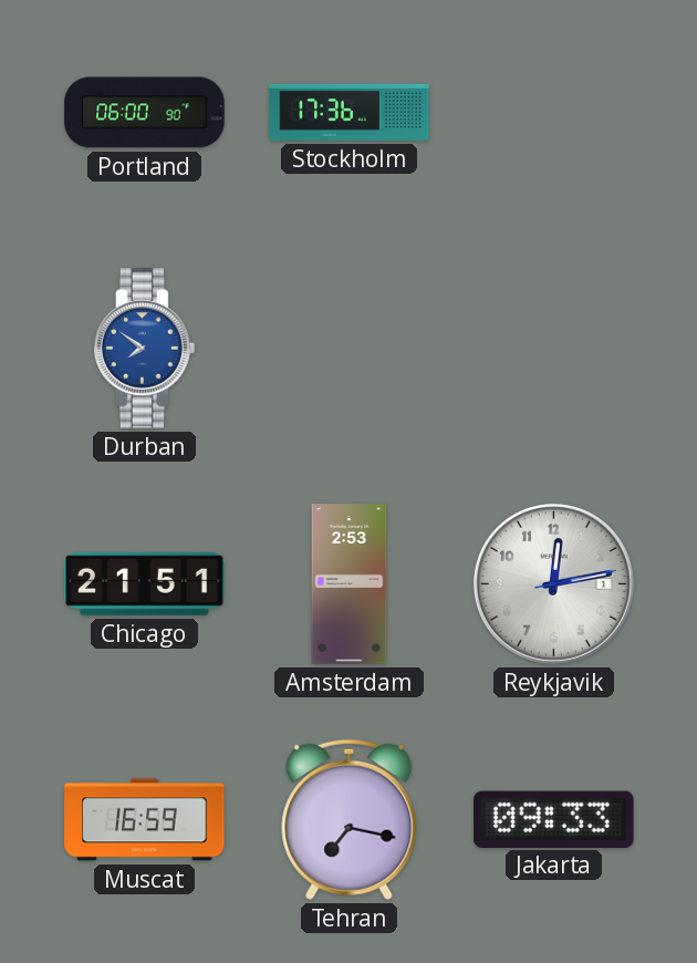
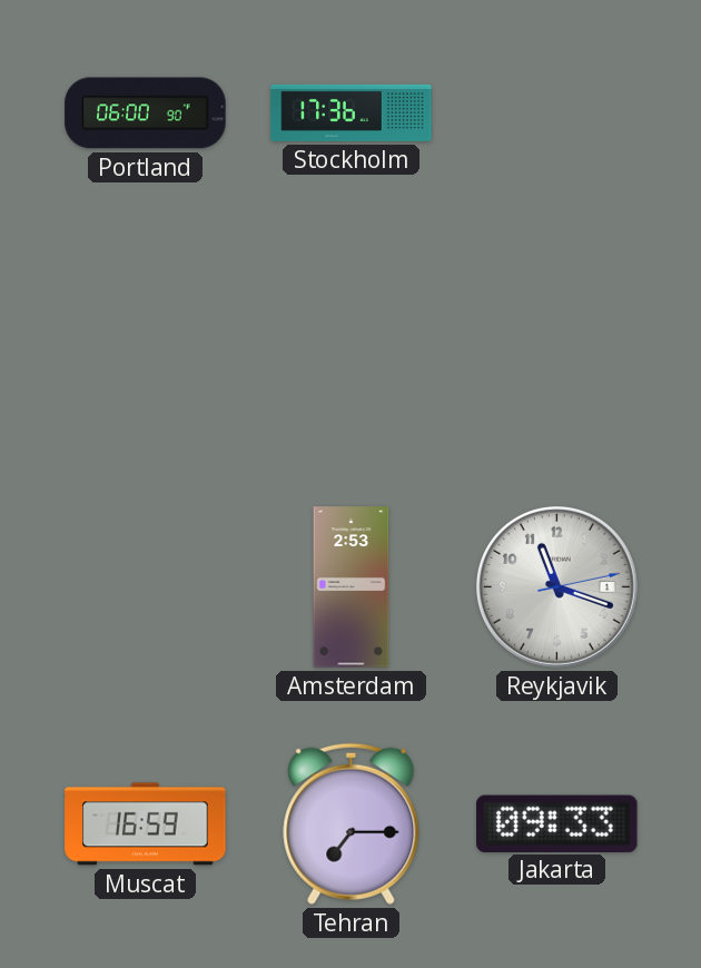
Durban: 7:51 -> none (145, 349)
Chicago: 21:51 -> none (145, 583)
Reykjavik: 12:13 -> 11:18 (556, 586)
Tehran: 7:17 -> 7:15 (352, 823)
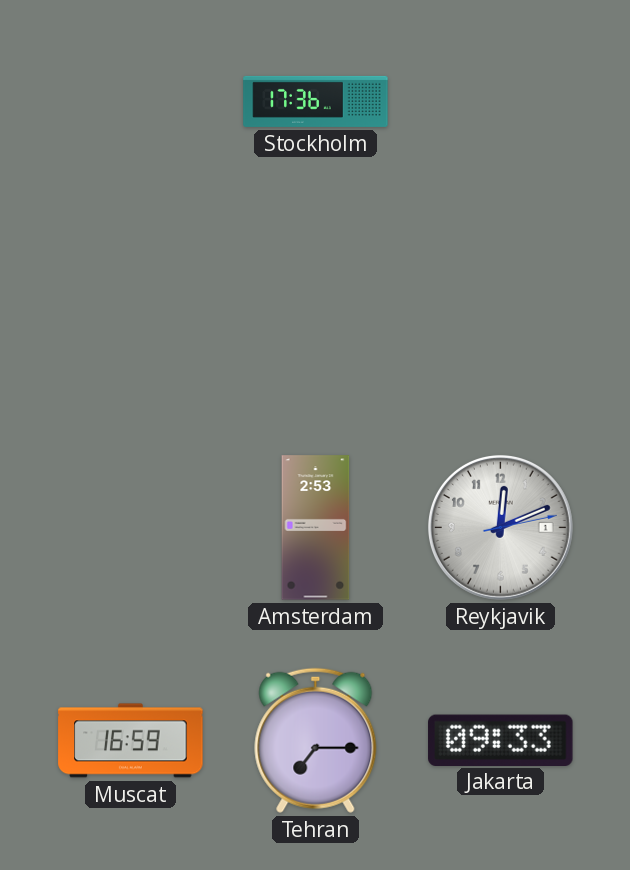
Portland: 06:00 -> none (146, 113)
Reykjavik: 11:18 -> 12:11 (500, 527)
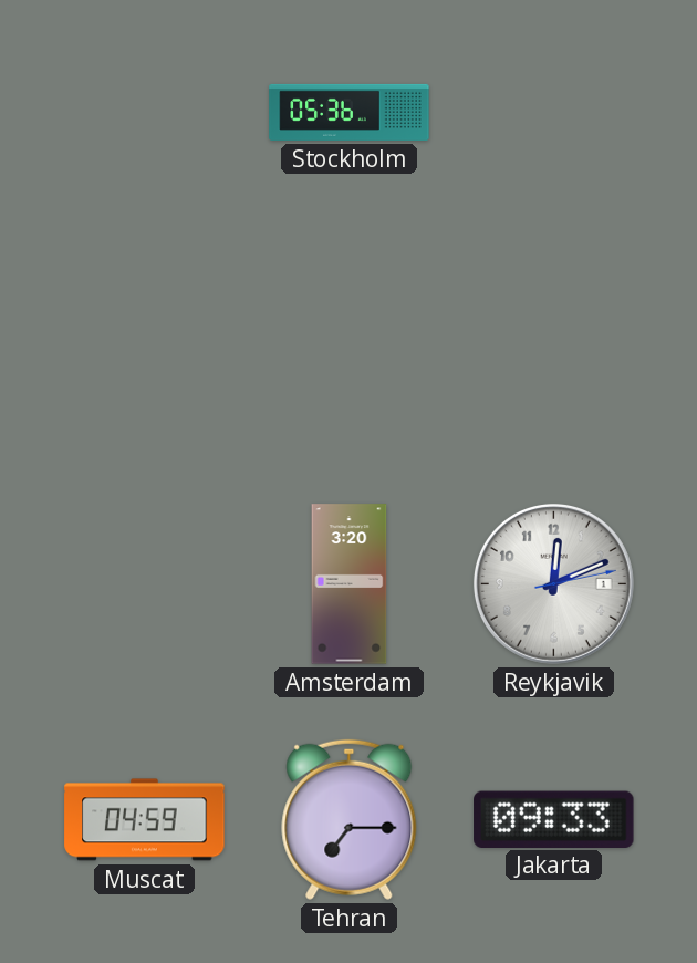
Stockholm: 17:36 -> 05:36 (350, 112)
Amsterdam: 2:53 -> 3:20 (350, 584)
Muscat: 16:59 -> 04:59 (145, 820)
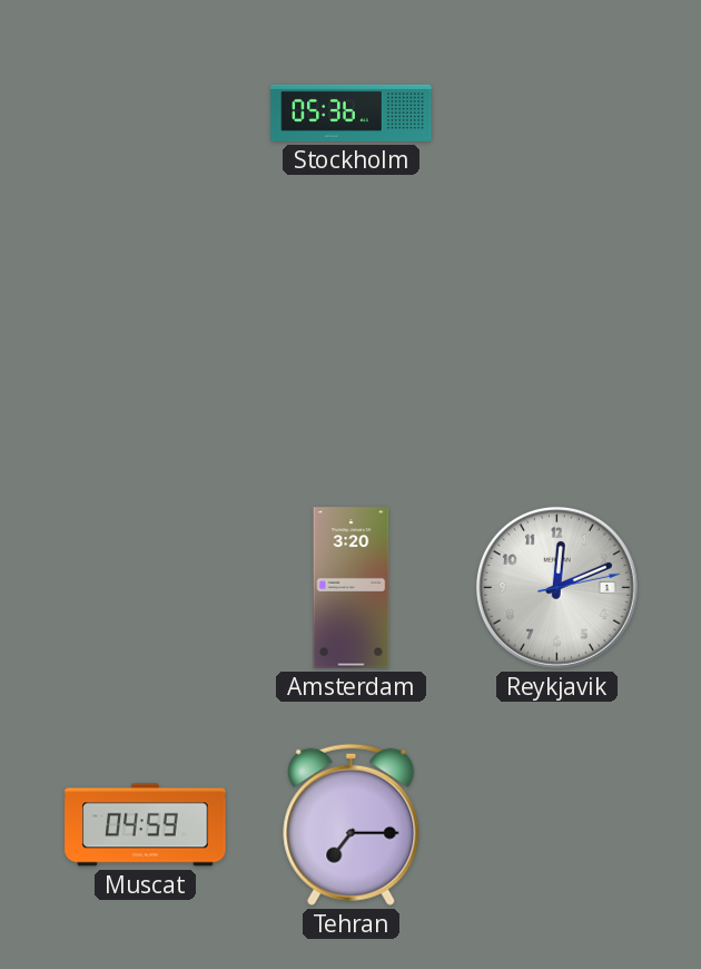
Jakarta: 09:33 -> none (554, 819)
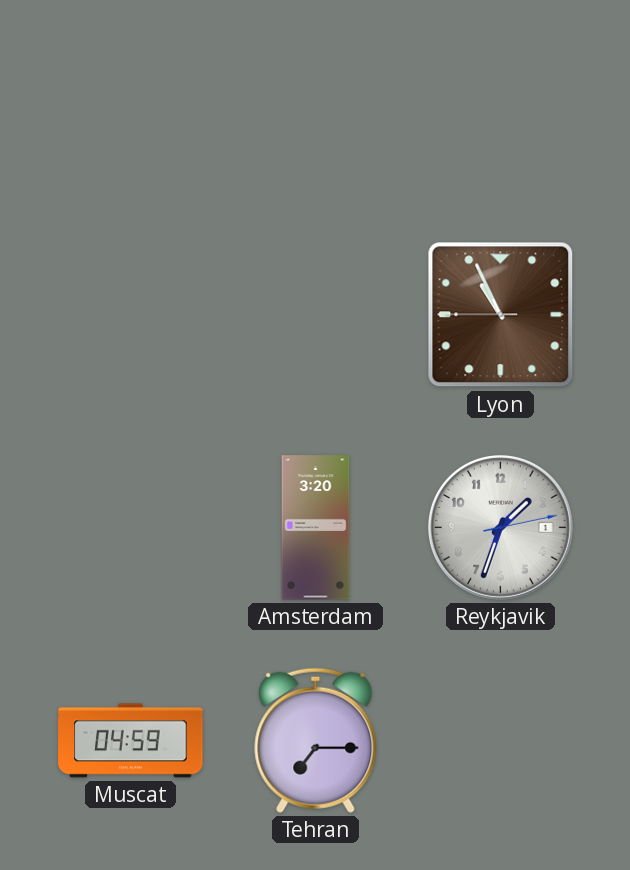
Stockholm: 05:36 -> none (352, 112)
Lyon: none -> 10:55 (501, 315)
Reykjavik: 12:11 -> 1:33 (500, 527)
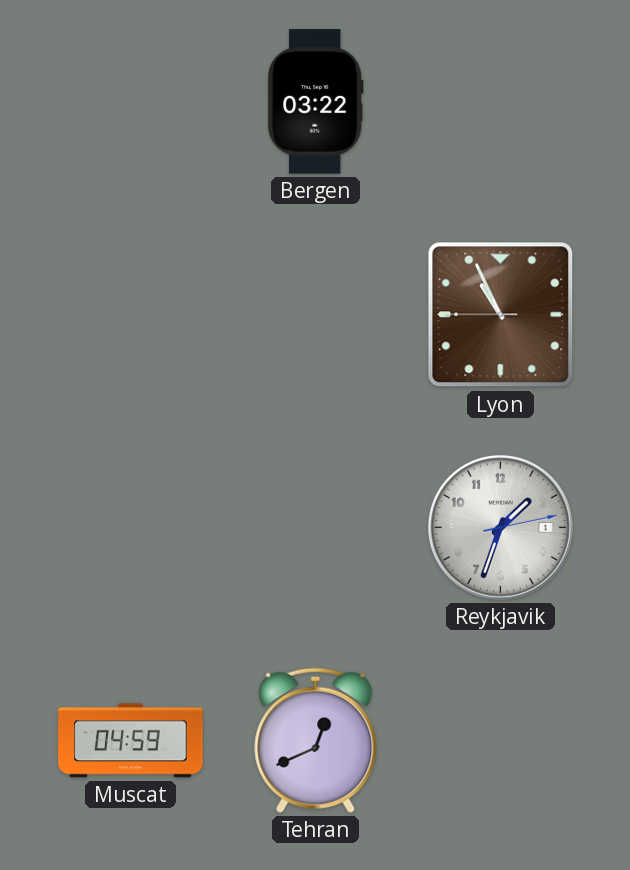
Bergen: none -> 03:22 (315, 102)
Amsterdam: 3:20 -> none (316, 528)
Tehran: 7:15 -> 12:41 (316, 740)
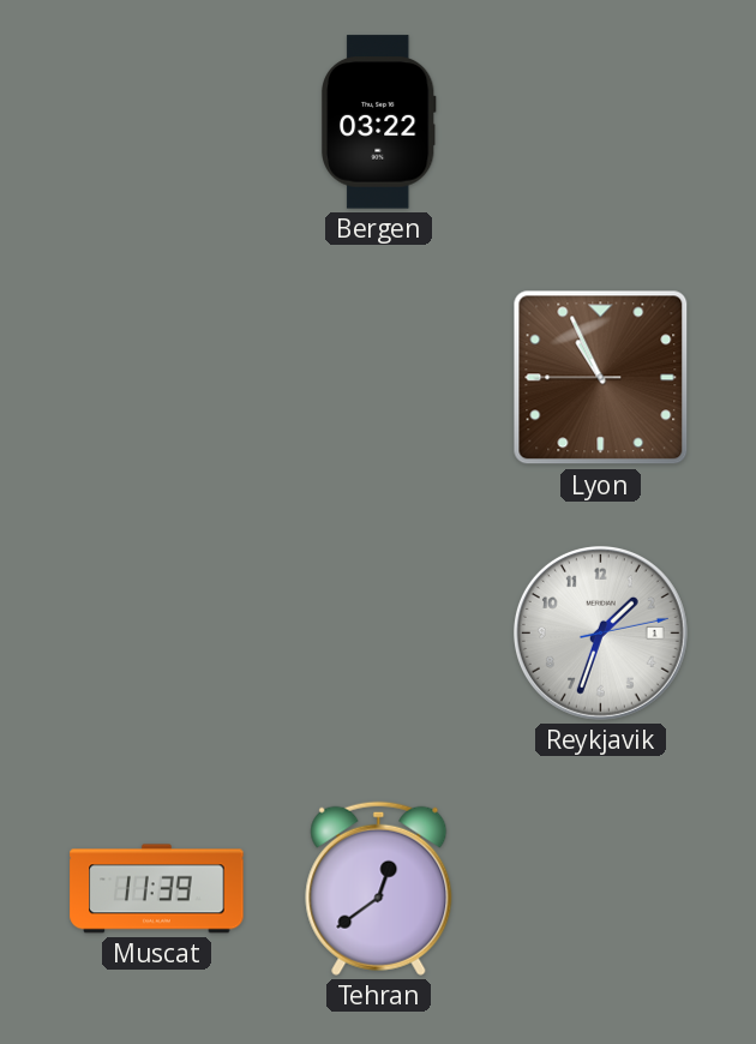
Muscat: 04:59 -> 11:39 (157, 889)
Tehran: 12:41 -> 12:39 (379, 888)
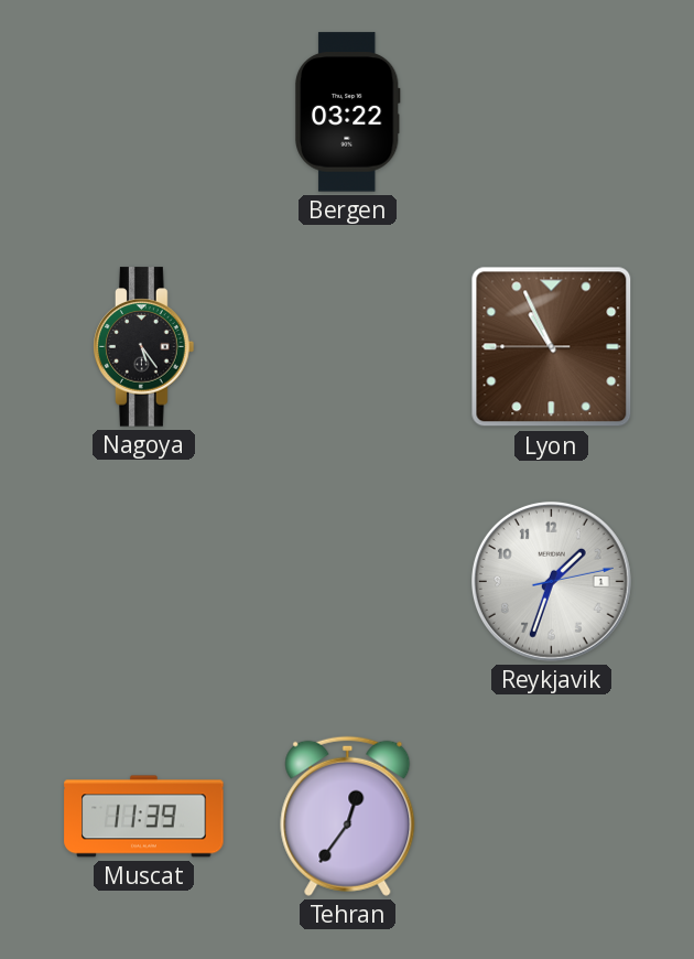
Nagoya: none -> 5:24 (144, 347)
Tehran: 12:39 -> 12:36 (348, 816)
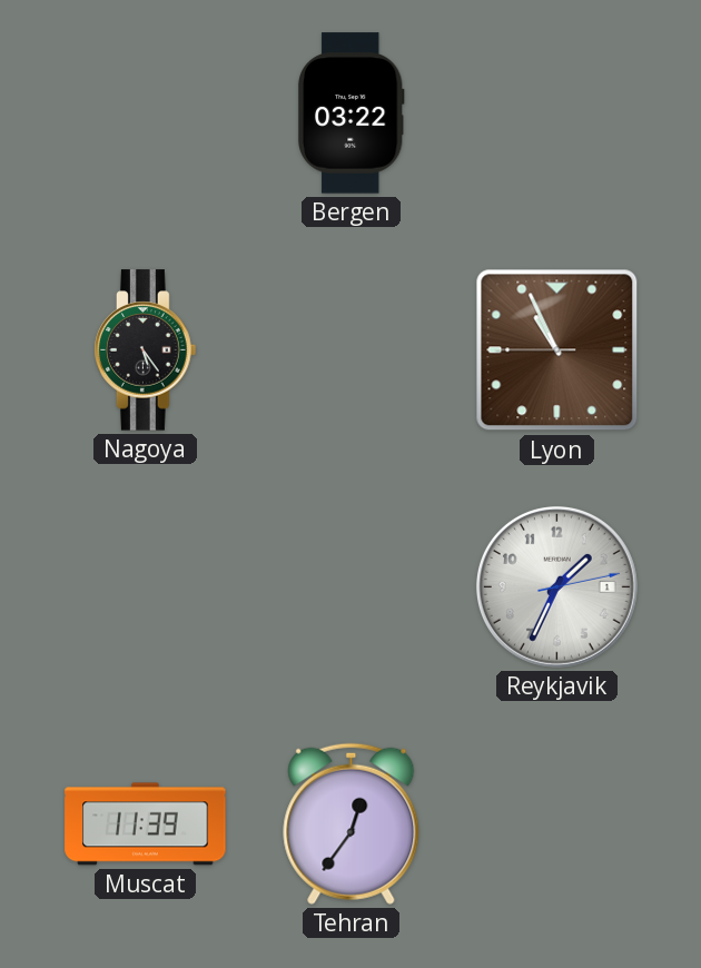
Reykjavik: 1:33 -> 1:34 (556, 586)
